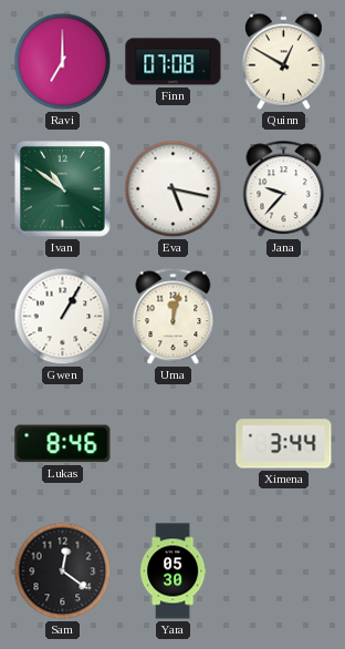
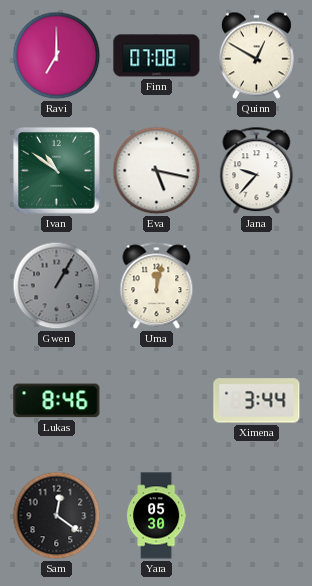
Gwen dial: white -> grey (57, 286)
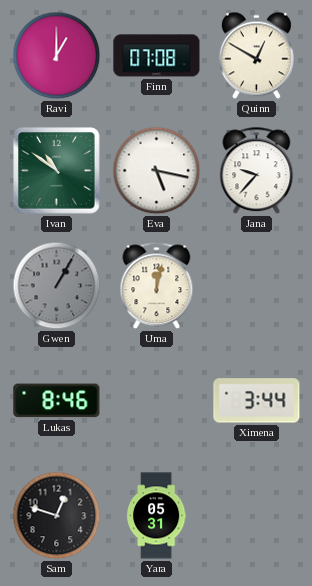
Ravi: 7:00 -> 1:00 (57, 56)
Sam: 12:21 -> 12:48 (57, 516)
Yara: 05:30 -> 05:31 (156, 516)
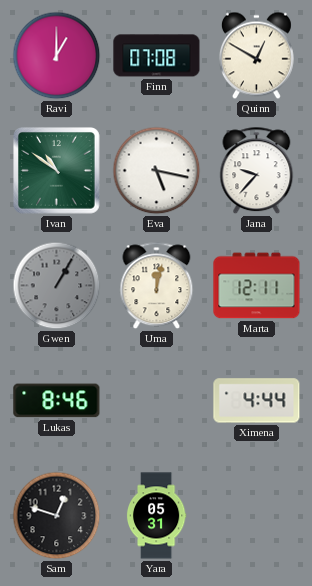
Marta: none -> 12:11 (257, 286)
Ximena: 3:44 -> 4:44 (257, 401)
